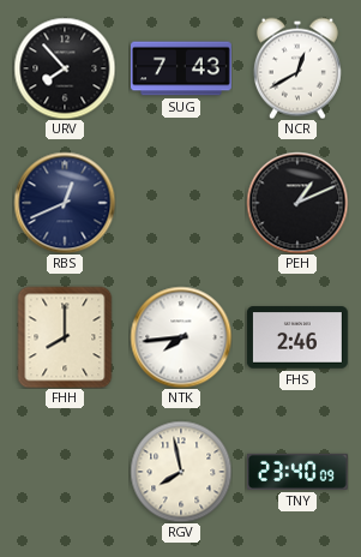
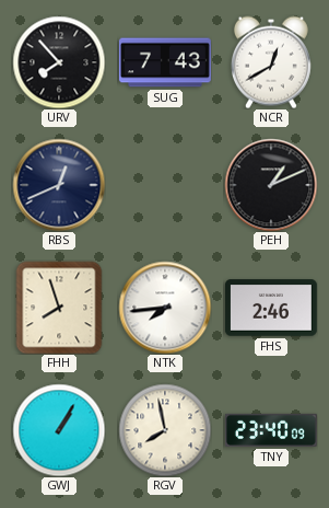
FHH: 8:00 -> 7:57 (59, 308)
GWJ: none -> 1:05 (59, 430)
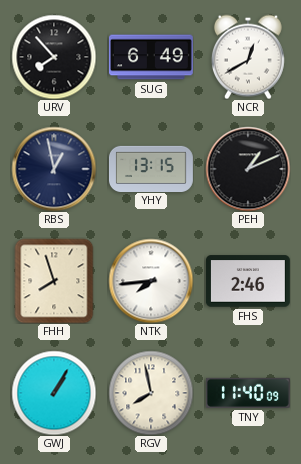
SUG: 7:43 -> 6:49 (151, 57)
RBS: 12:41 -> 12:58 (54, 169)
YHY: none -> 13:15 (151, 168)
TNY: 23:40 -> 11:40 (248, 393)
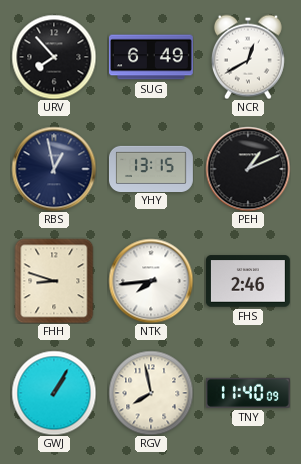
FHH: 7:57 -> 8:48 (54, 281)
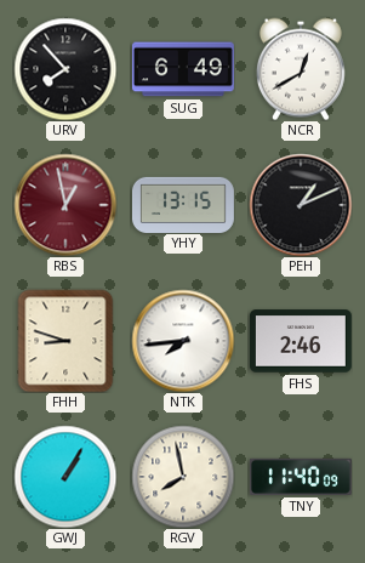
RBS dial: navy -> burgundy (65, 205)
